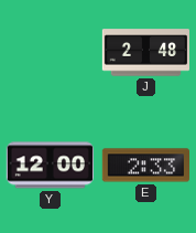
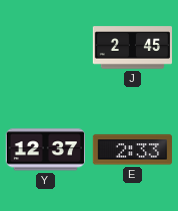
J: 2:48 -> 2:45 (132, 48)
Y: 12:00 -> 12:37 (45, 150)
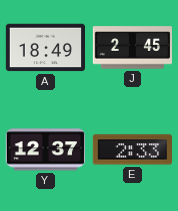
A: none -> 18:49 (45, 48)
